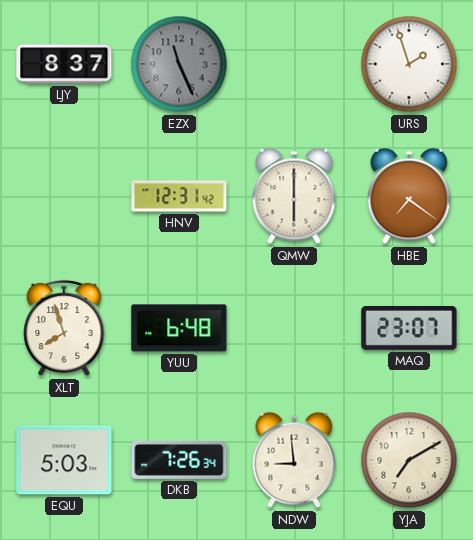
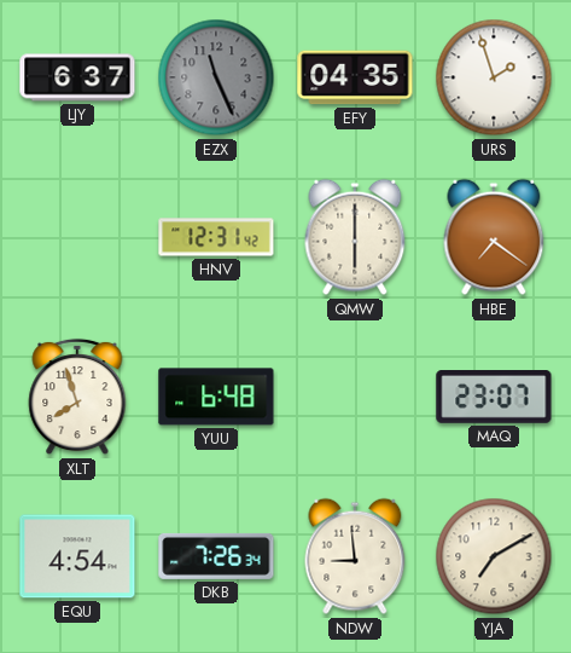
LJY: 8:37 -> 6:37 (77, 77)
EFY: none -> 04:35 (355, 77)
EQU: 5:03 -> 4:54 (77, 556)
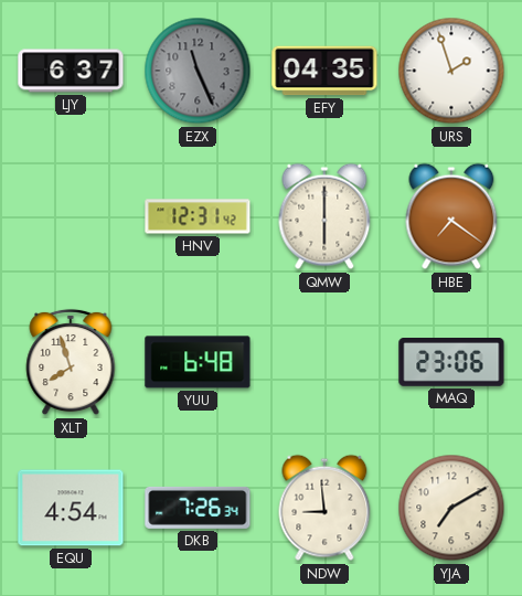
MAQ: 23:07 -> 23:06 (451, 363)
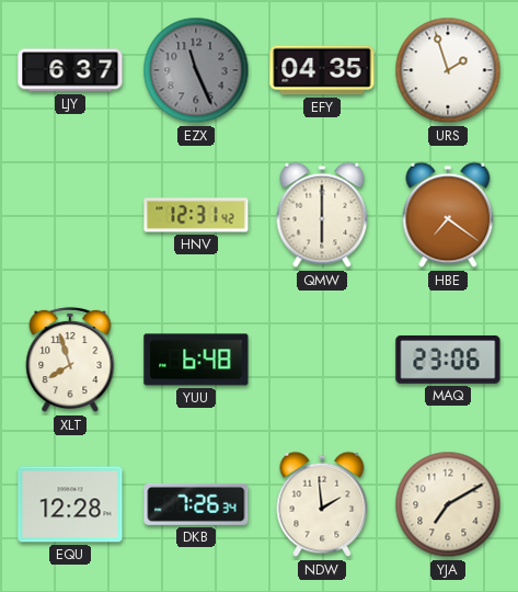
EQU: 4:54 -> 12:28 (70, 504)
NDW: 8:59 -> 1:59 (322, 504)
